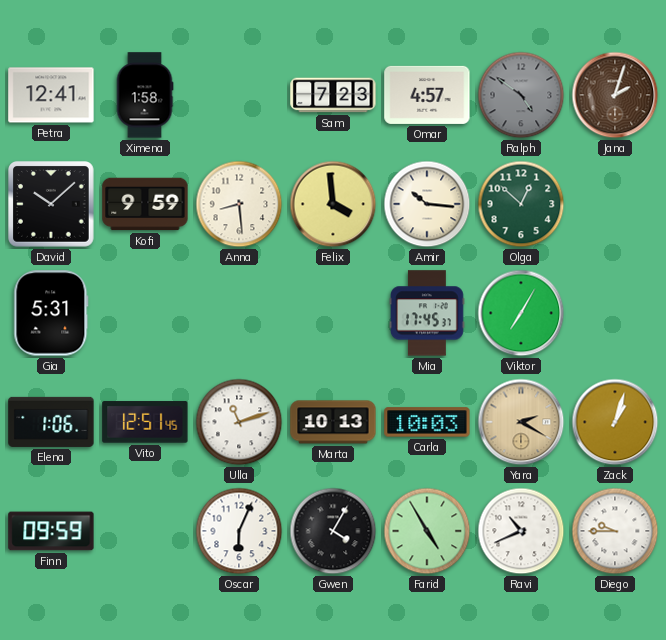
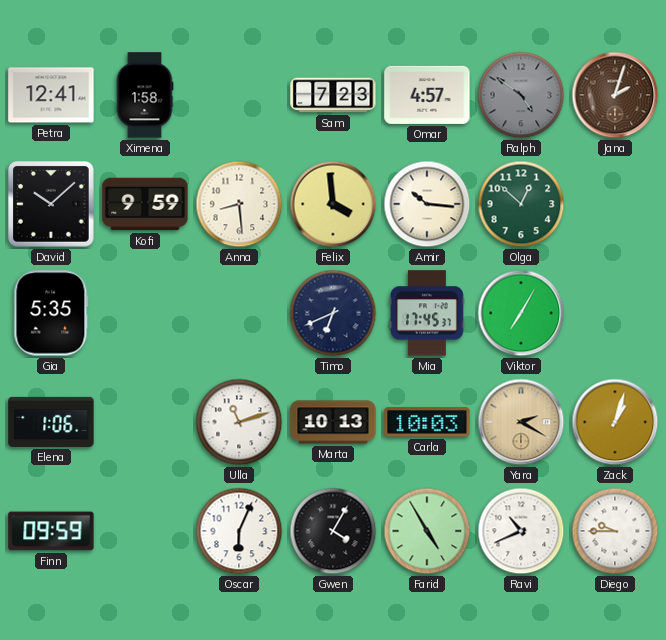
Gia: 5:31 -> 5:35 (51, 313)
Timo: none -> 6:41 (333, 313)
Vito: 12:51 -> none (145, 422)
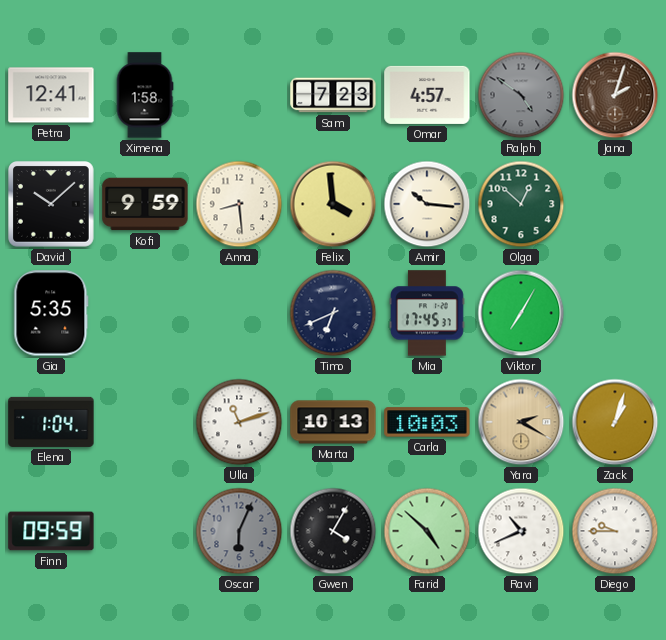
Elena: 1:06 -> 1:04 (51, 422)
Oscar dial: white -> grey (239, 531)
Farid: 4:55 -> 4:52 (427, 531)
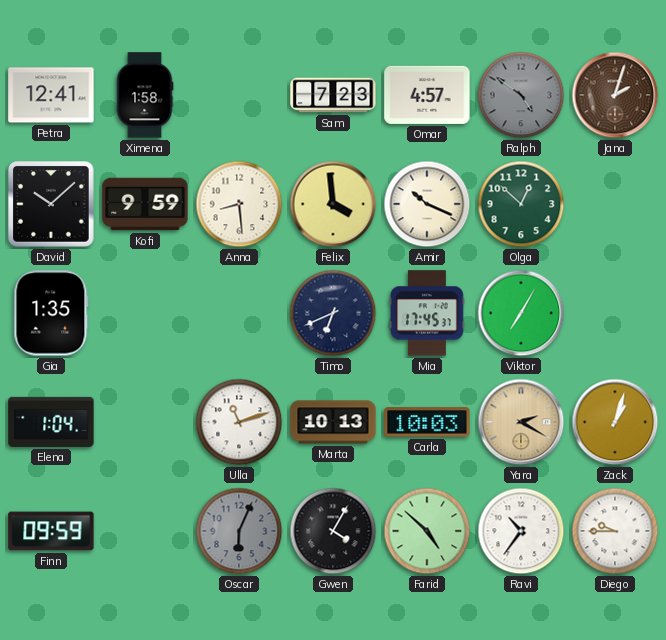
Amir: 10:16 -> 10:19 (427, 204)
Gia: 5:35 -> 1:35 (51, 313)
Ravi: 10:41 -> 10:36 (521, 531)
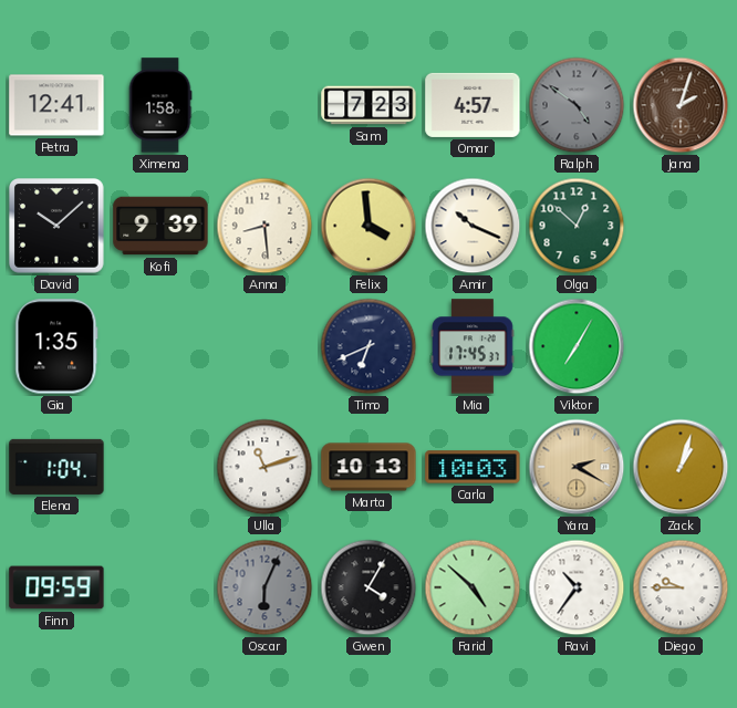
Kofi: 9:59 -> 9:39 (160, 226)
